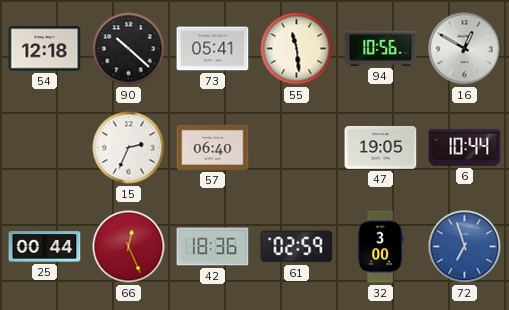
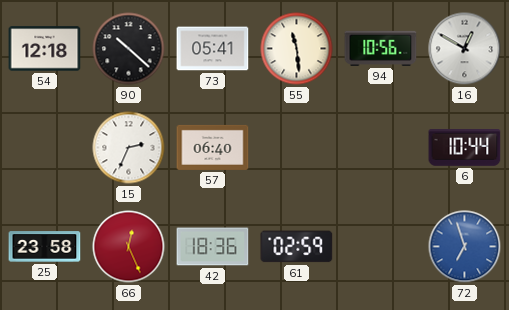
47: 19:05 -> none (381, 147)
25: 00:44 -> 23:58 (45, 247)
32: 3:00 -> none (380, 247)
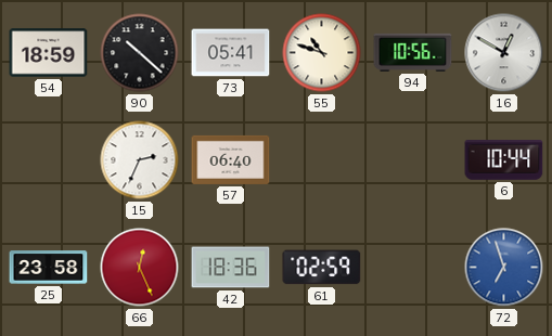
54: 12:18 -> 18:59 (49, 53)
55: 11:29 -> 10:48 (322, 53)
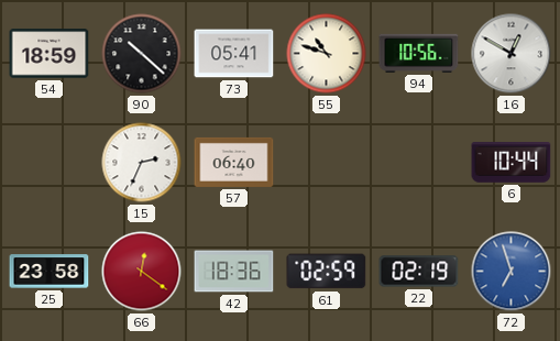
66: 12:26 -> 12:21 (142, 272)
22: none -> 02:19 (419, 272)
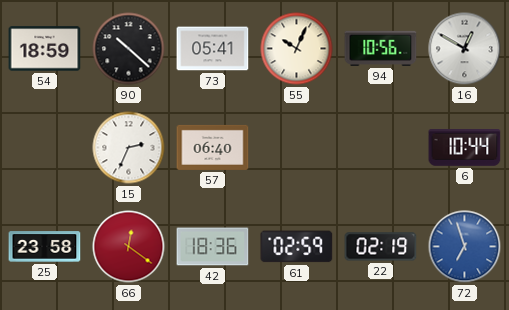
55: 10:48 -> 10:04 (297, 49)
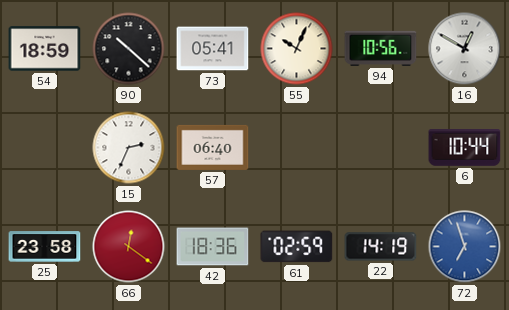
22: 02:19 -> 14:19 (381, 247)
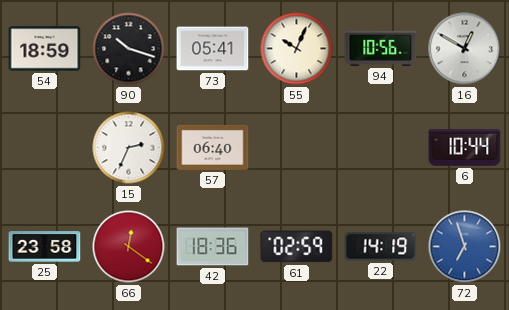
90: 10:22 -> 10:18 (129, 49)
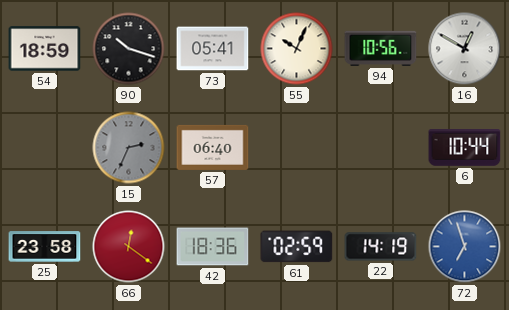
15 dial: white -> grey (129, 148)
